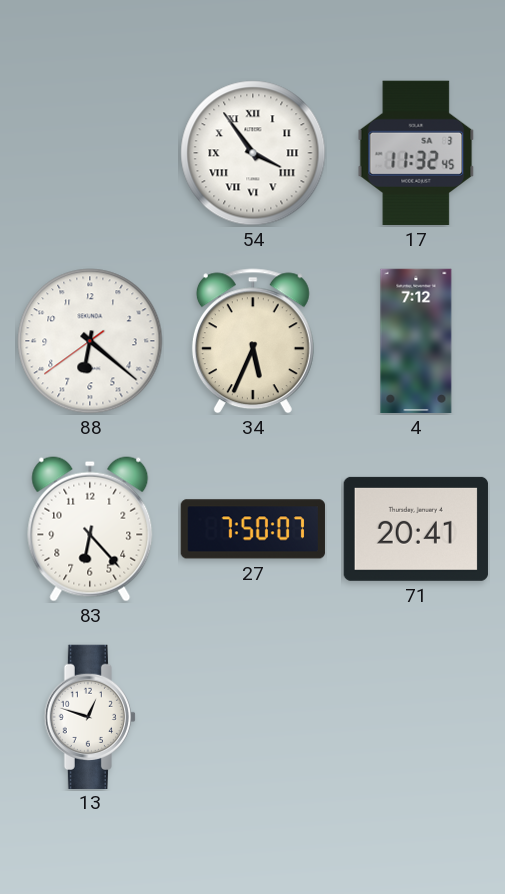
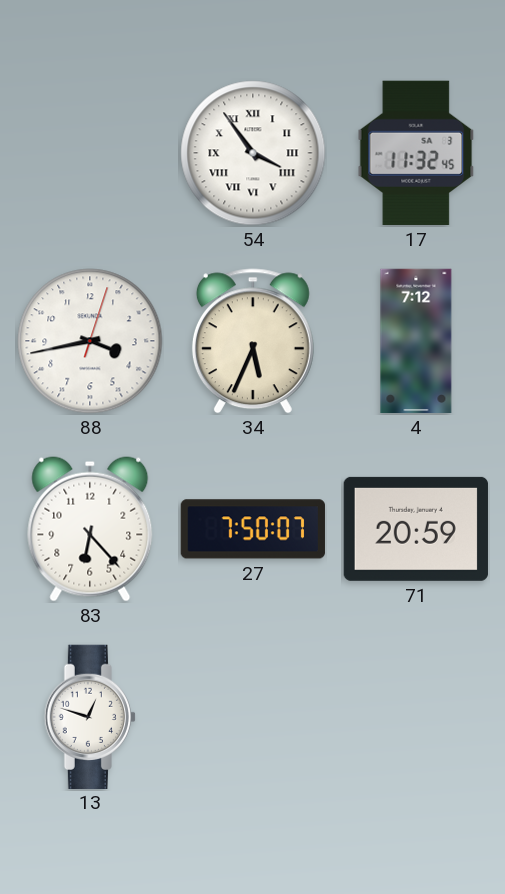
88: 6:21 -> 3:43 (90, 341)
71: 20:41 -> 20:59 (416, 529)
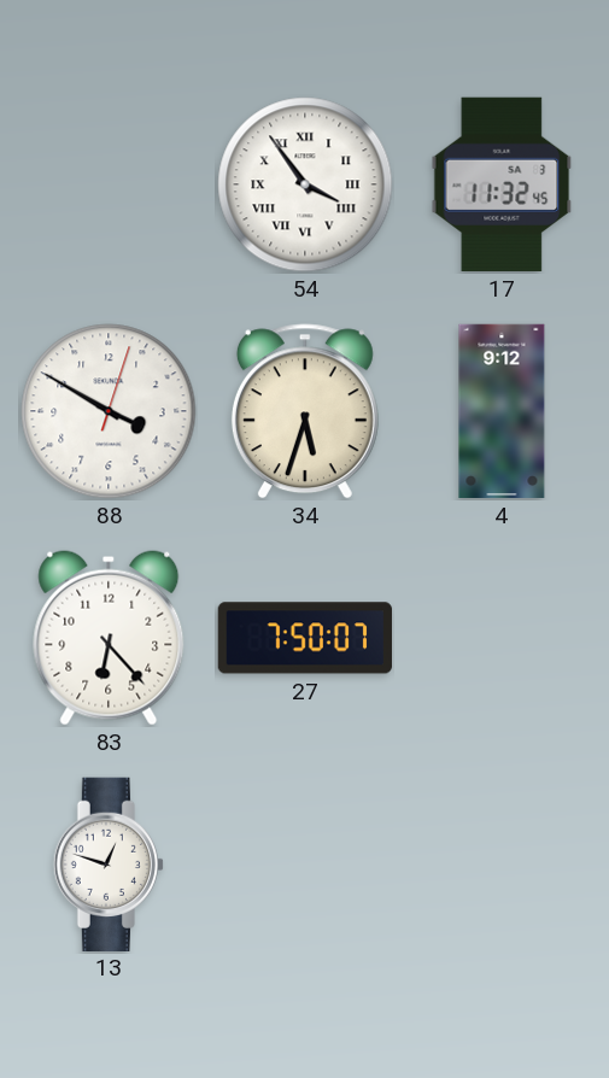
88: 3:43 -> 3:50 (109, 411)
34: 5:34 -> 5:33 (305, 411)
4: 7:12 -> 9:12 (502, 411)
71: 20:59 -> none (416, 529)
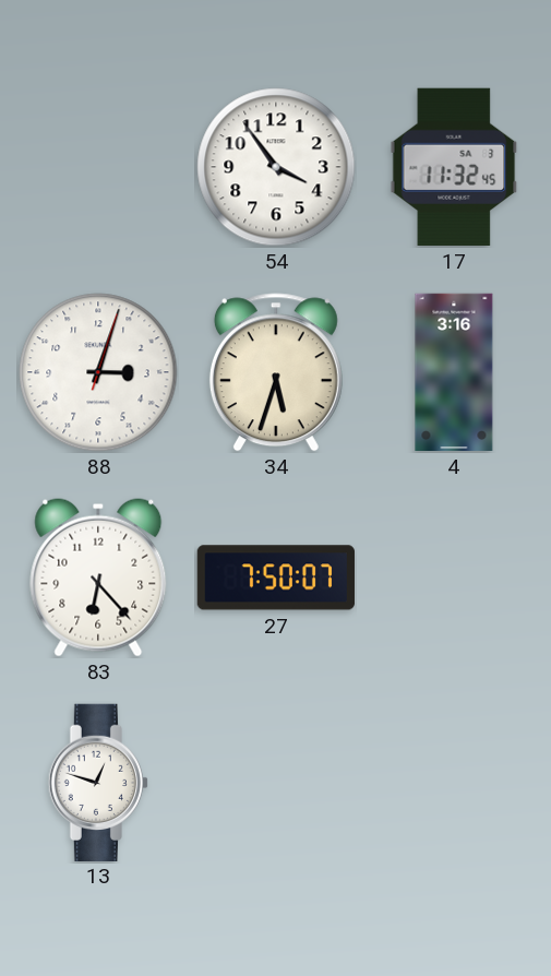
54 numerals: Roman -> Arabic (276, 167)
88: 3:50 -> 3:03 (98, 372)
4: 9:12 -> 3:16 (454, 372)
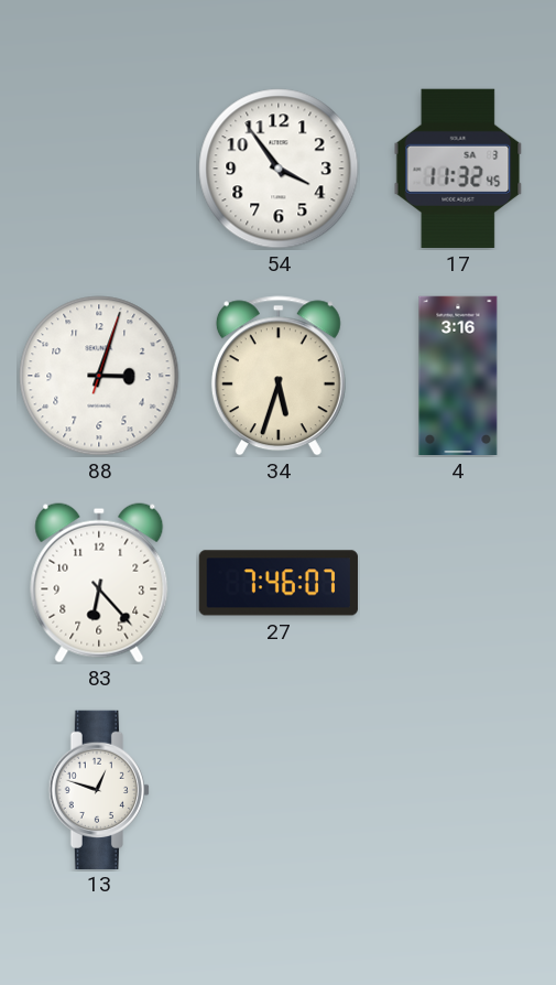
27: 7:50 -> 7:46 (279, 583)
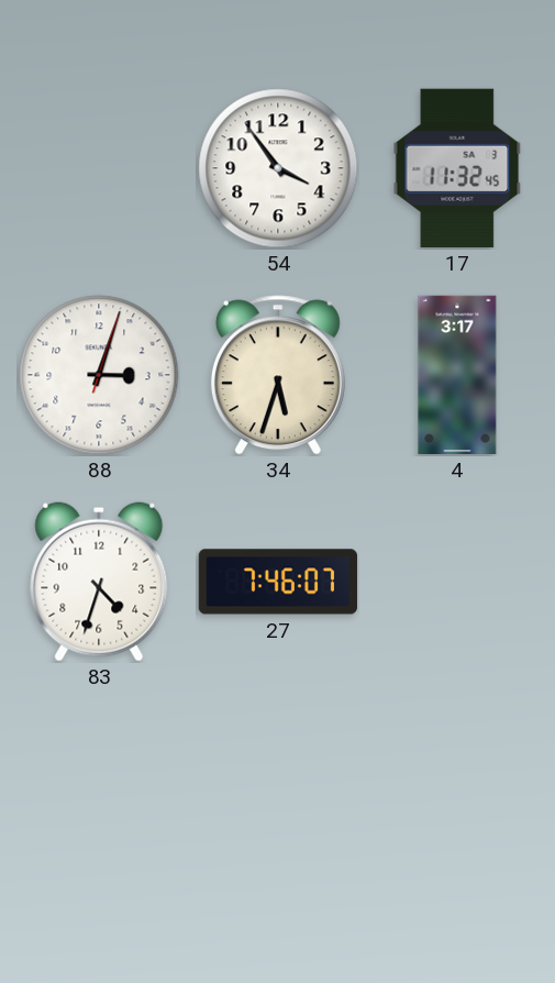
4: 3:16 -> 3:17 (457, 375)
83: 6:23 -> 4:33 (99, 582)
13: 12:48 -> none (99, 789)
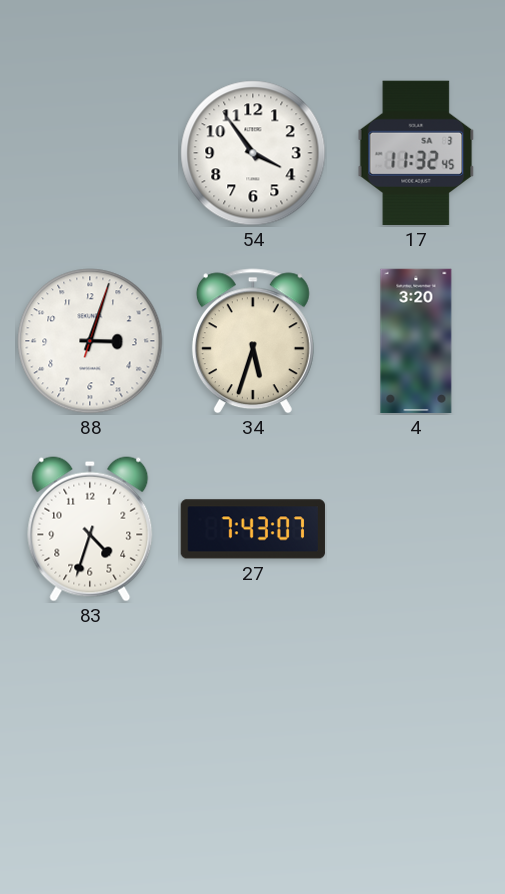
4: 3:17 -> 3:20 (416, 341)
27: 7:46 -> 7:43 (253, 529)
